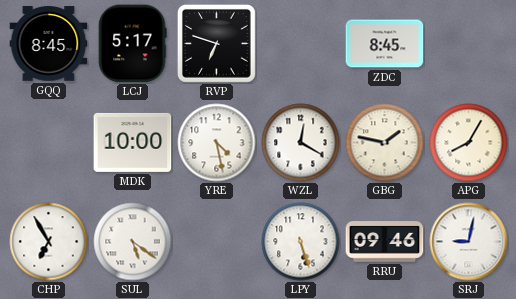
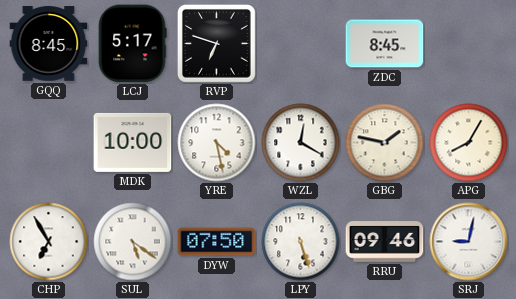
DYW: none -> 07:50 (217, 242)
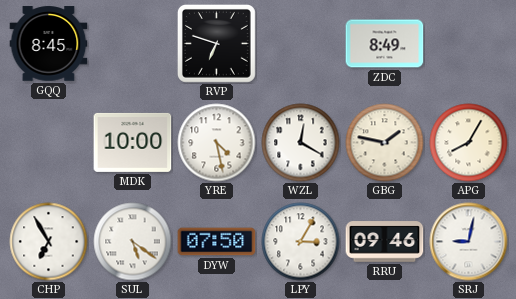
LCJ: 5:17 -> none (133, 44)
ZDC: 8:45 -> 8:49 (385, 44)
LPY: 5:27 -> 3:05 (301, 242)
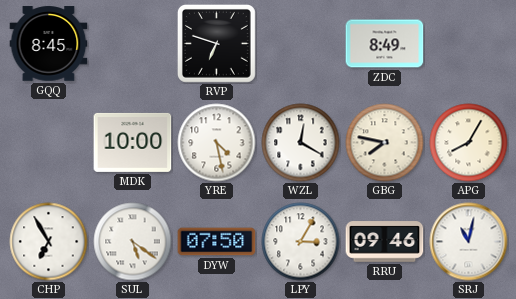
GBG: 1:47 -> 7:47 (385, 143)
SRJ: 9:02 -> 11:02 (469, 242)
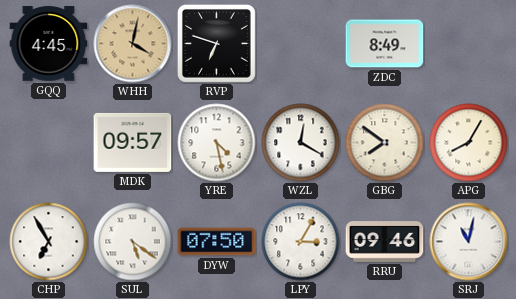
GQQ: 8:45 -> 4:45 (49, 44)
WHH: none -> 4:02 (133, 44)
MDK: 10:00 -> 09:57 (133, 142)
GBG: 7:47 -> 7:51 (385, 143)
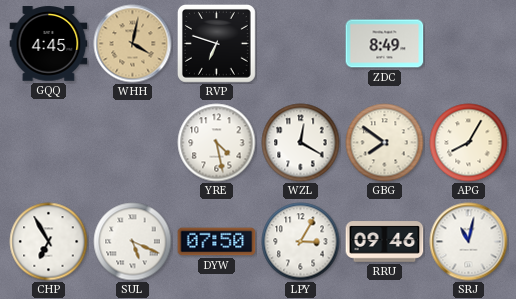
MDK: 09:57 -> none (133, 142)
SUL: 5:21 -> 5:19 (133, 242)
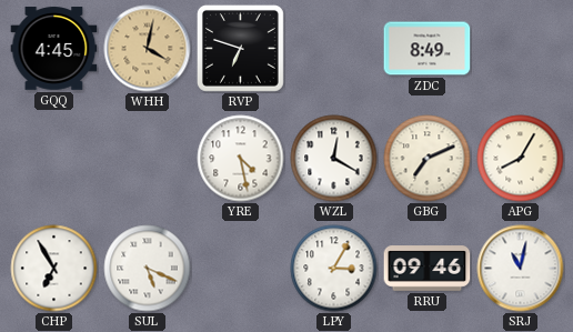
GBG: 7:51 -> 7:11 (428, 159)
DYW: 07:50 -> none (217, 242)
